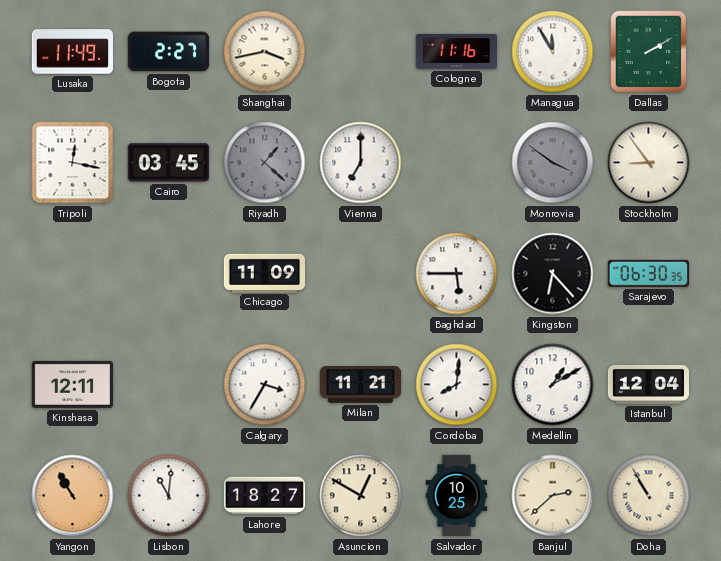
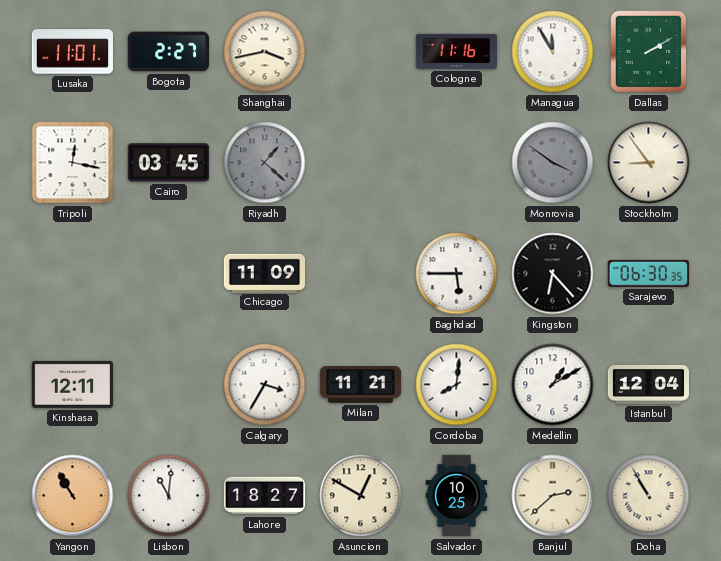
Lusaka: 11:49 -> 11:01 (72, 52)
Vienna: 7:00 -> none (361, 163)
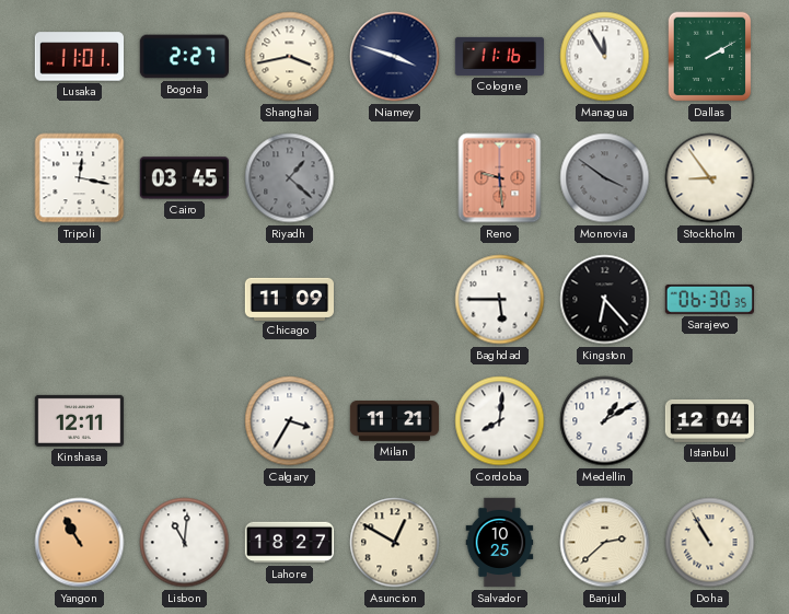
Niamey: none -> 3:48 (395, 57)
Reno: none -> 9:29 (500, 178)
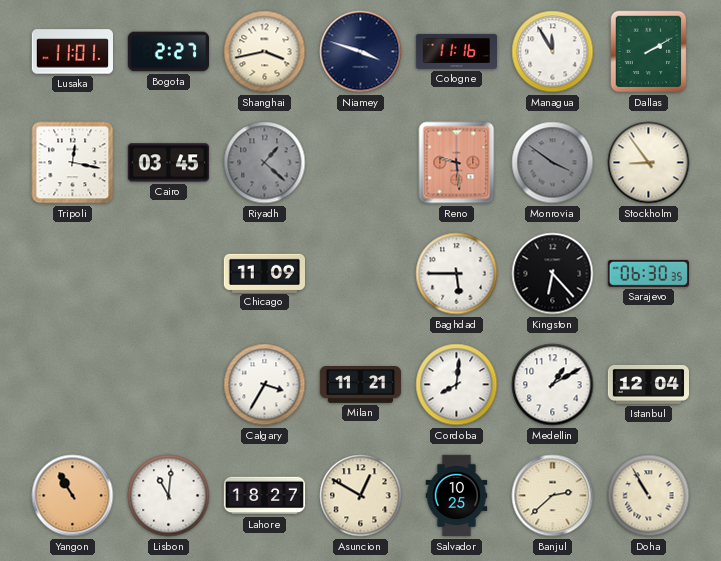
Kinshasa: 12:11 -> none (79, 420)
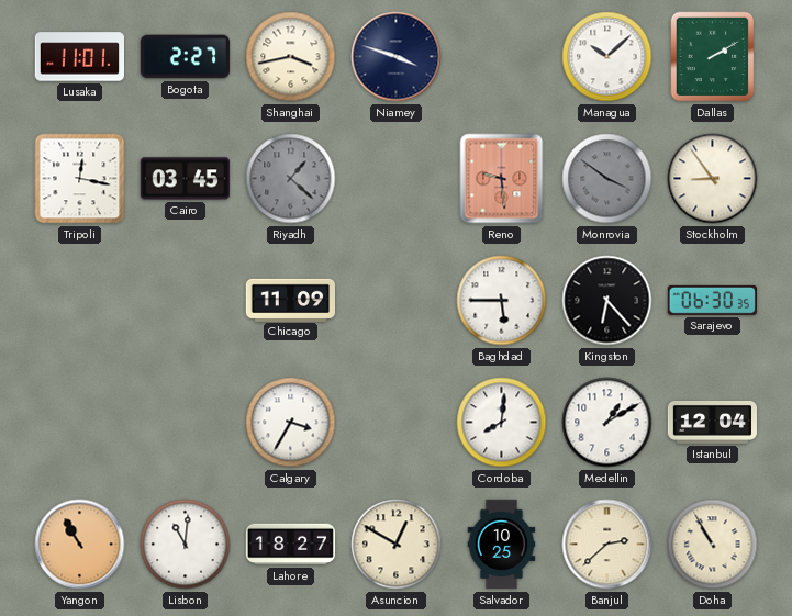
Cologne: 11:16 -> none (457, 51)
Managua: 11:55 -> 10:08 (607, 57)
Milan: 11:21 -> none (361, 385)
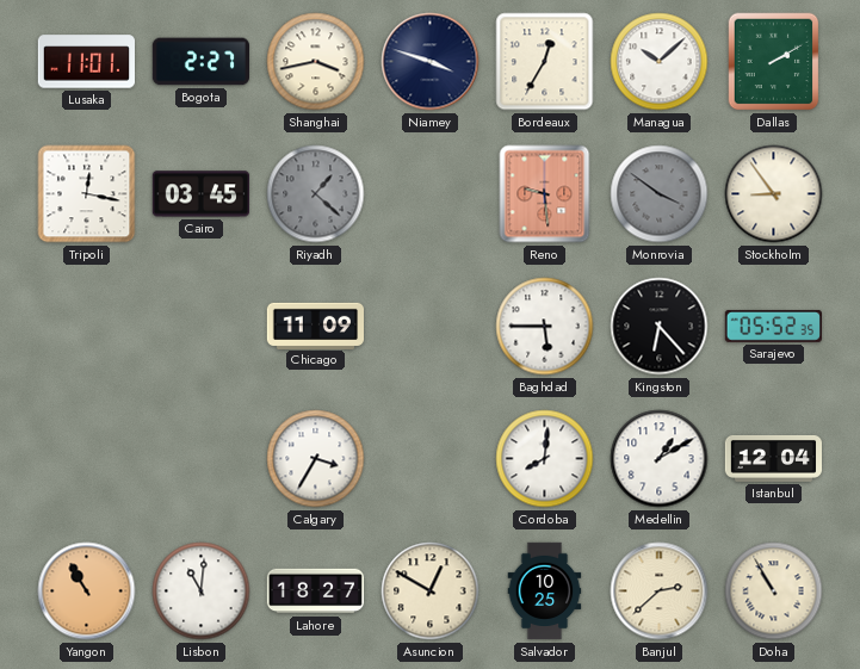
Bordeaux: none -> 12:35 (545, 62)
Sarajevo: 06:30 -> 05:52 (773, 326)
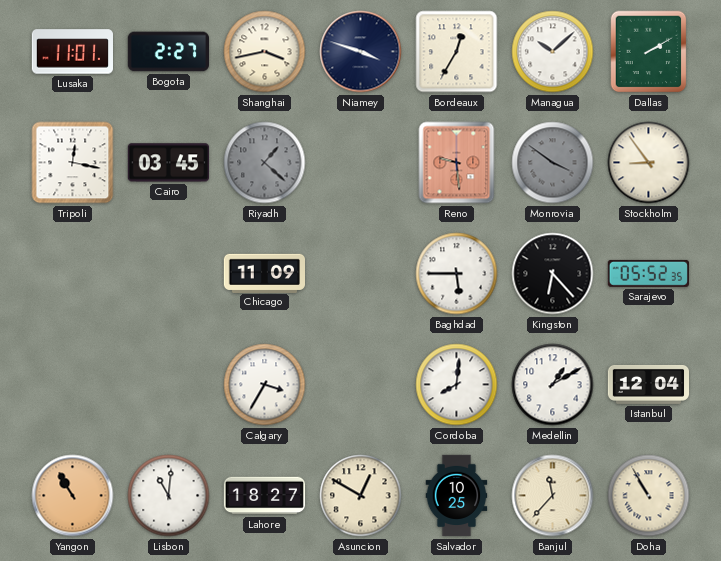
Banjul: 2:38 -> 11:37 (553, 496)
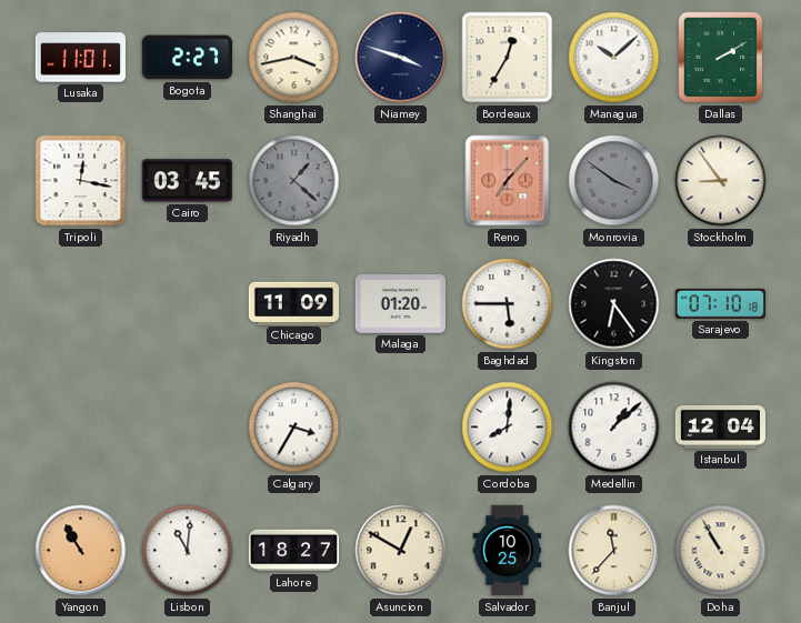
Reno: 9:29 -> 7:07 (508, 181)
Malaga: none -> 01:20 (400, 304)
Kingston: 6:23 -> 6:24 (614, 304)
Sarajevo: 05:52 -> 07:10 (720, 303)
Medellin: 1:10 -> 1:08 (614, 428)
